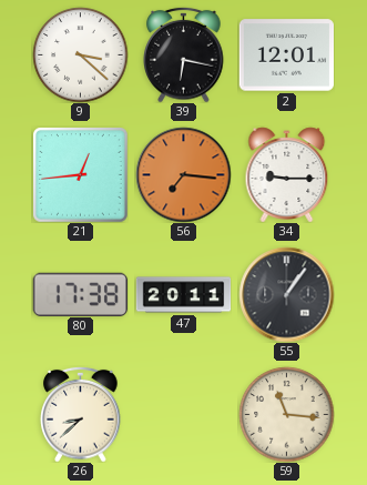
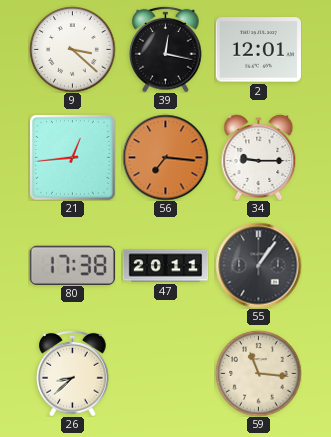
39: 6:17 -> 12:17 (166, 49)
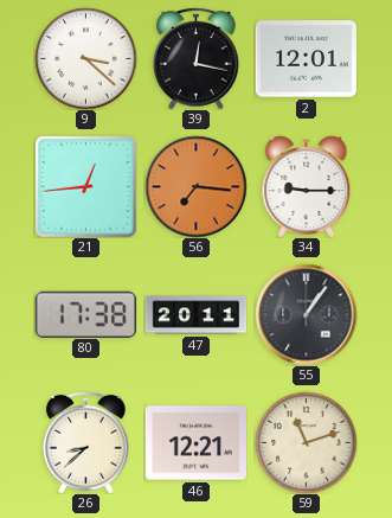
46: none -> 12:21 (195, 443)
59: 11:16 -> 11:12 (306, 442)
